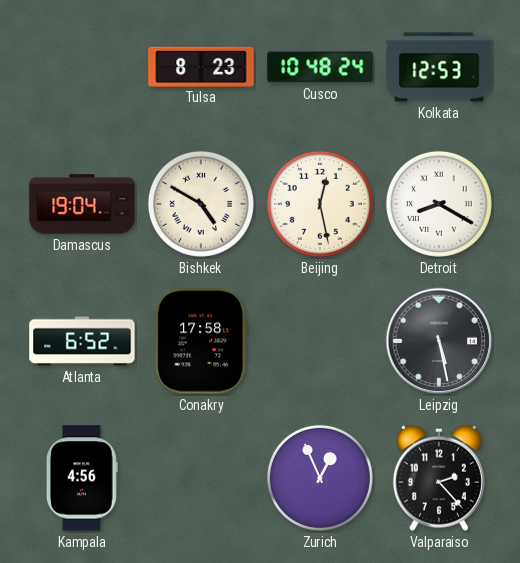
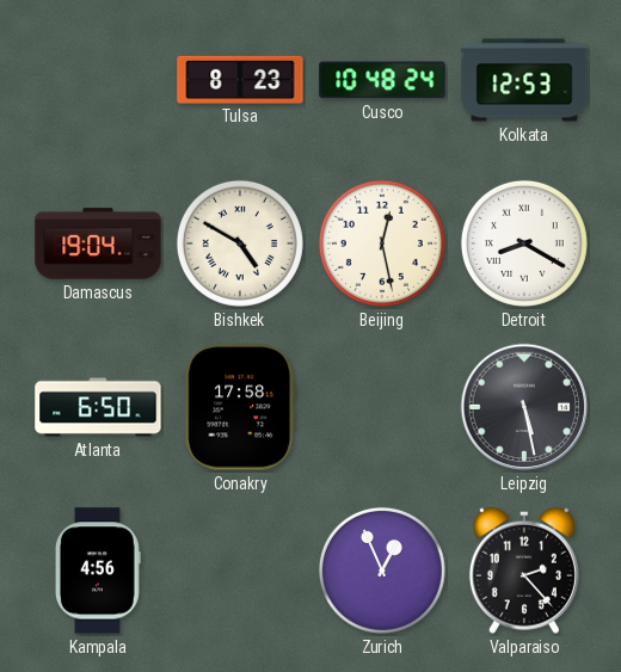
Atlanta: 6:52 -> 6:50 (98, 407)
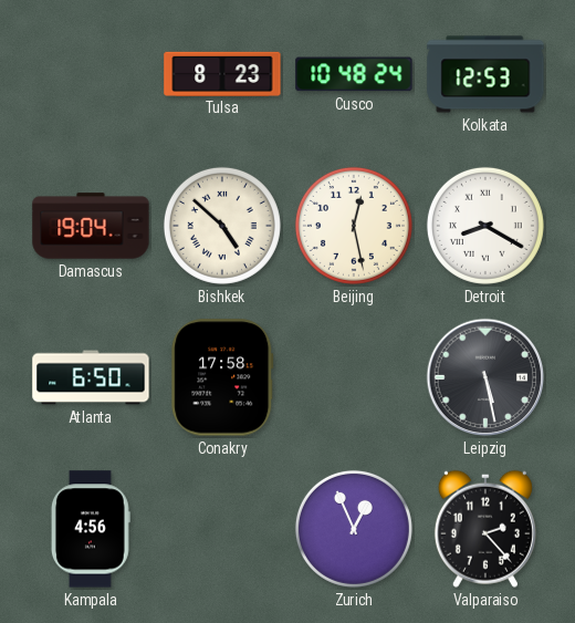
Bishkek: 4:50 -> 4:52 (222, 226)
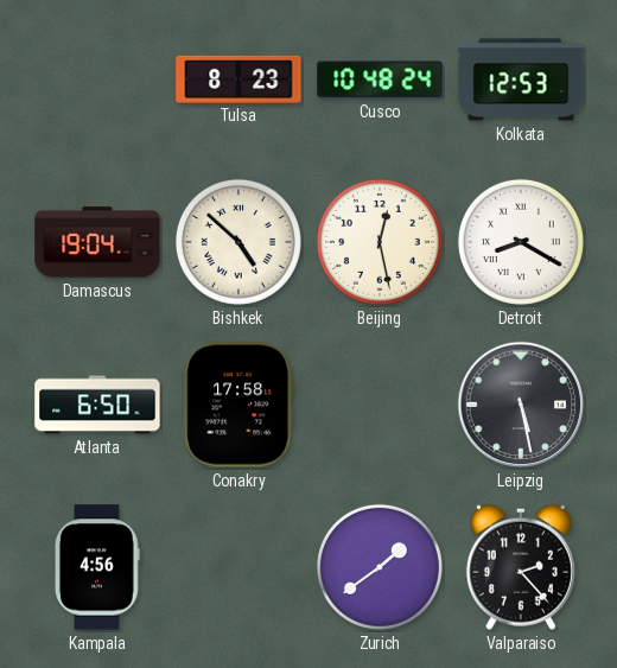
Zurich: 12:56 -> 1:39 (380, 567)
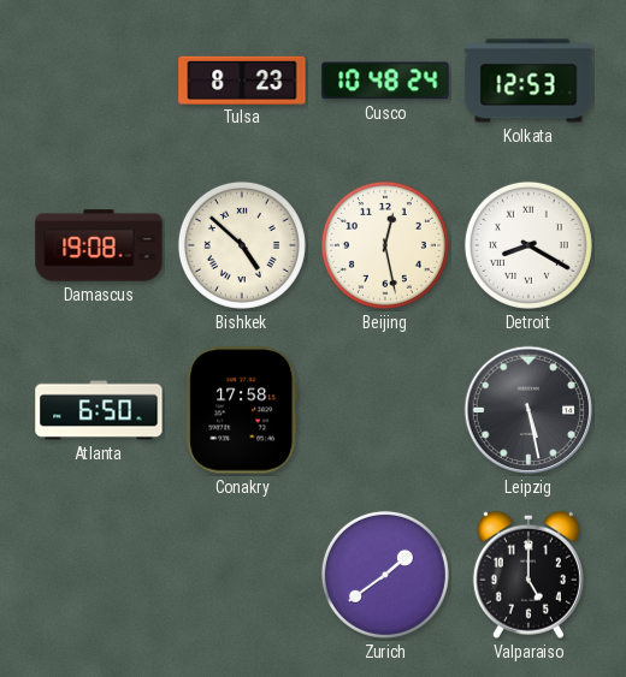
Damascus: 19:04 -> 19:08 (99, 245)
Kampala: 4:56 -> none (97, 567)
Valparaiso: 2:23 -> 5:00 (528, 575)
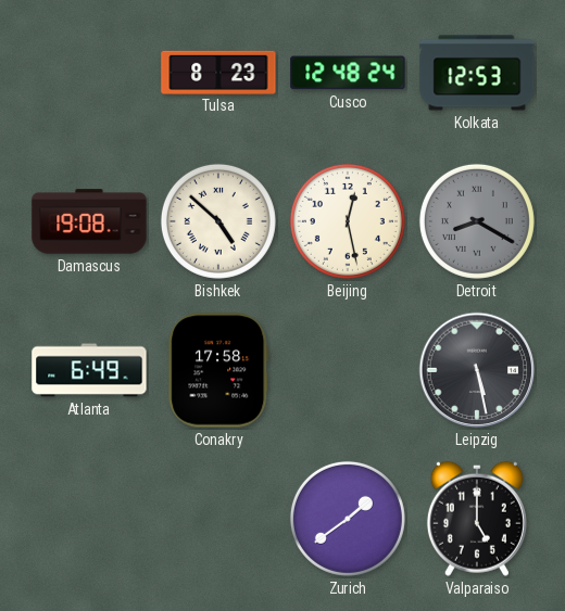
Cusco: 10:48 -> 12:48 (348, 73)
Detroit dial: white -> grey (477, 221)
Atlanta: 6:50 -> 6:49 (89, 370)
